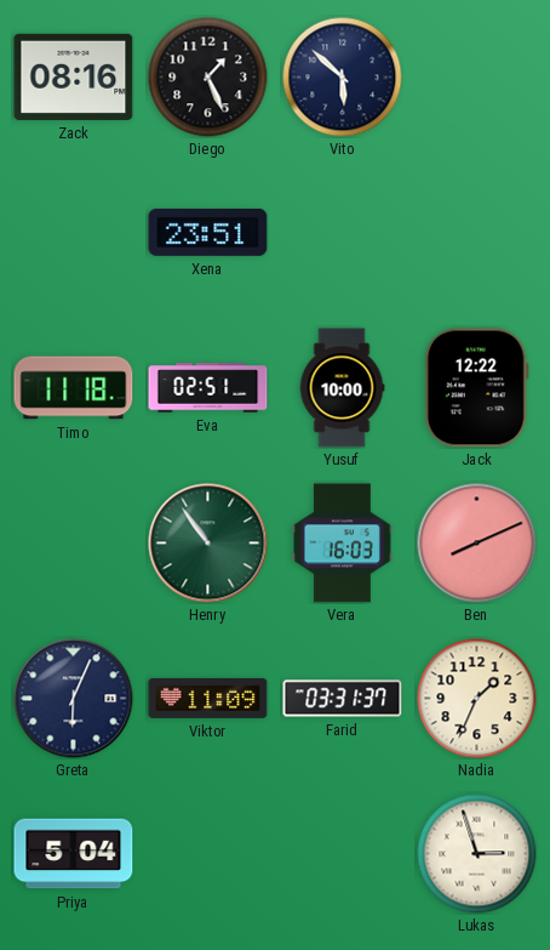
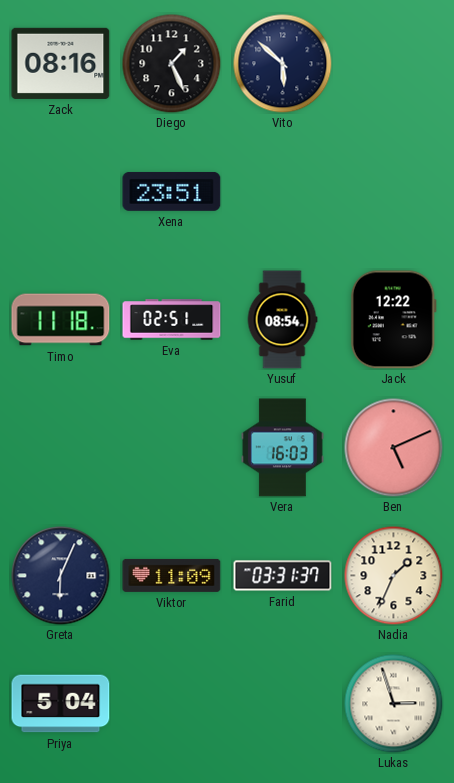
Yusuf: 10:00 -> 08:54 (282, 320)
Henry: 10:54 -> none (208, 544)
Ben: 8:11 -> 5:11 (394, 448)
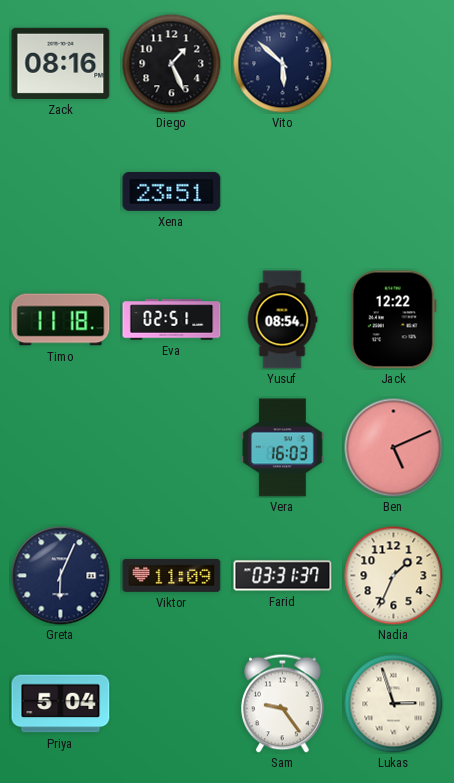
Sam: none -> 9:24 (283, 703)
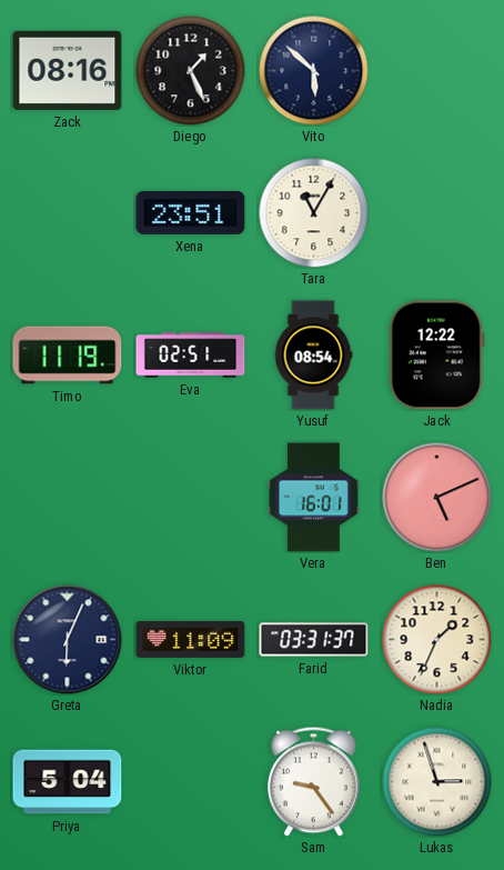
Tara: none -> 11:05 (314, 213)
Timo: 11:18 -> 11:19 (68, 356)
Vera: 16:03 -> 16:01 (313, 498)
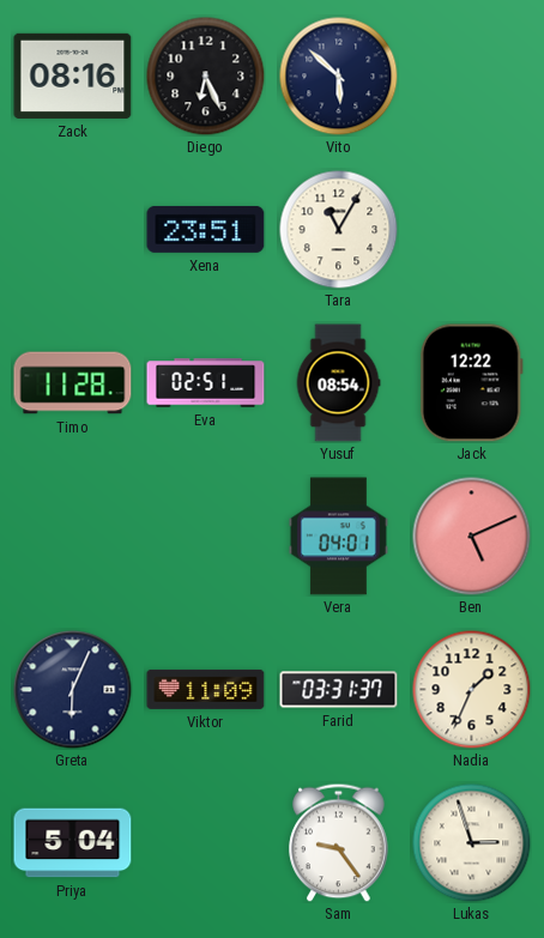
Diego: 1:26 -> 6:26 (206, 77)
Timo: 11:19 -> 11:28 (73, 383)
Vera: 16:01 -> 04:01 (338, 537)
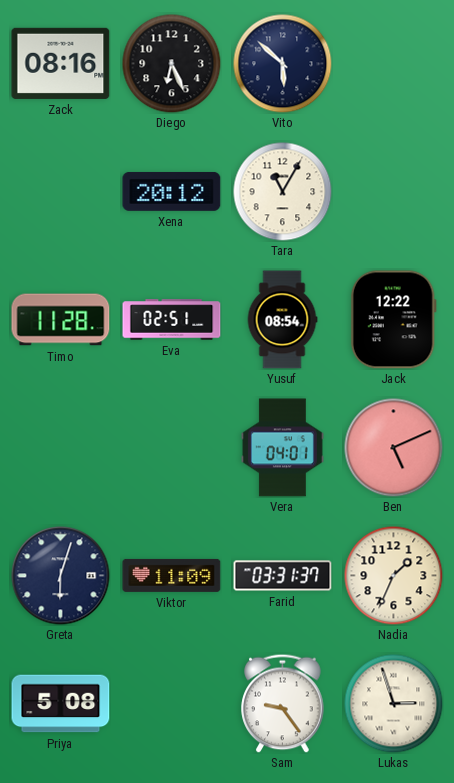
Xena: 23:51 -> 20:12 (172, 191)
Greta: 6:04 -> 6:03 (61, 576)
Priya: 5:04 -> 5:08 (61, 704)
